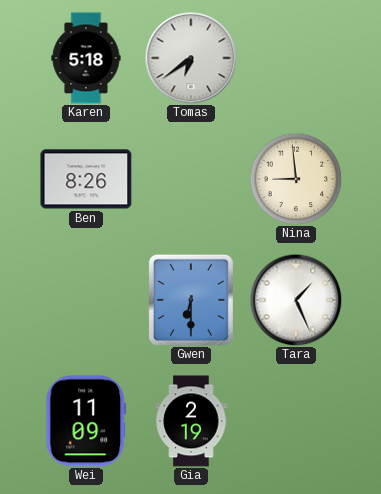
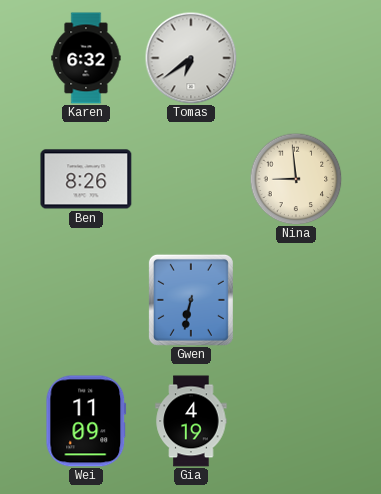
Karen: 5:18 -> 6:32 (86, 58)
Gwen: 6:30 -> 6:32 (191, 300)
Tara: 1:26 -> none (296, 300)
Gia: 2:19 -> 4:19 (191, 421)
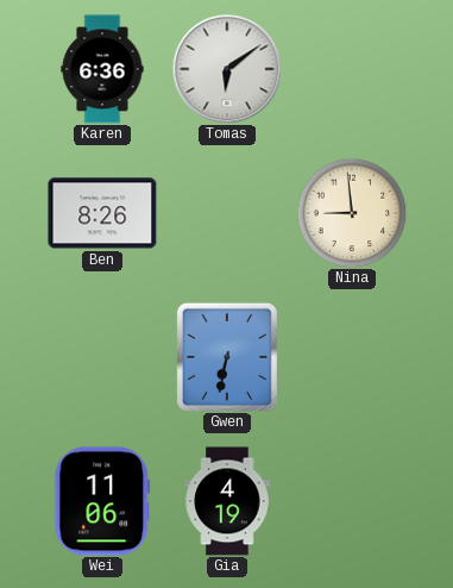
Karen: 6:32 -> 6:36 (102, 69)
Tomas: 6:39 -> 6:09 (227, 69)
Wei: 11:09 -> 11:06 (102, 501)
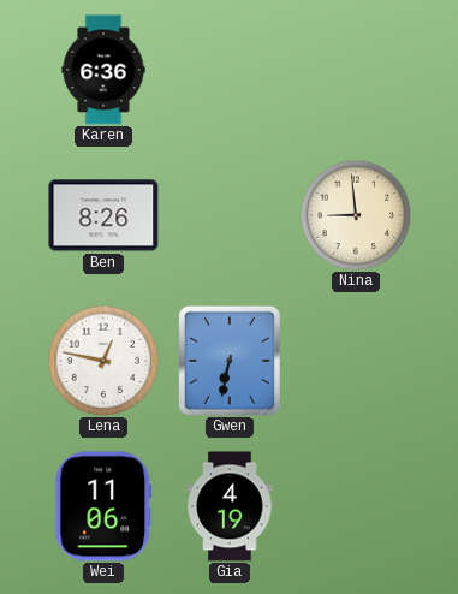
Tomas: 6:09 -> none (227, 69)
Lena: none -> 12:47 (103, 361)
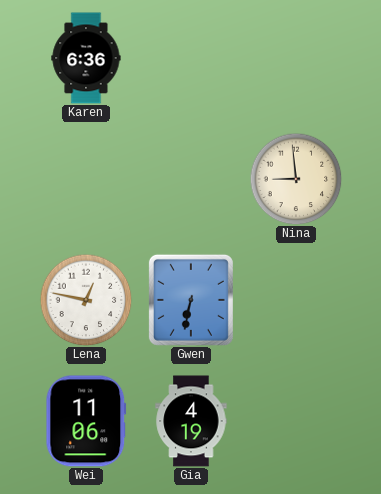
Ben: 8:26 -> none (103, 215)
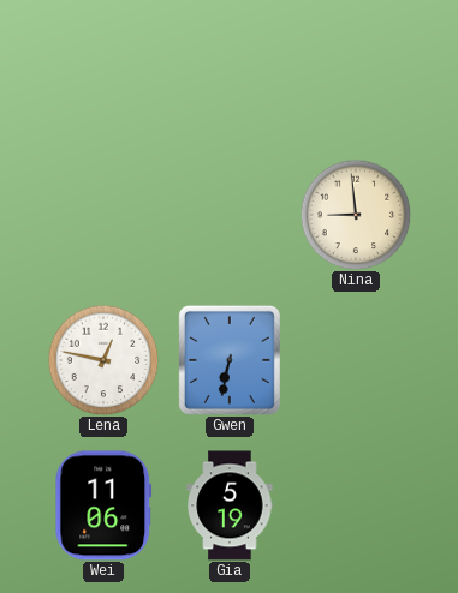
Karen: 6:36 -> none (86, 58)
Gia: 4:19 -> 5:19 (230, 505)
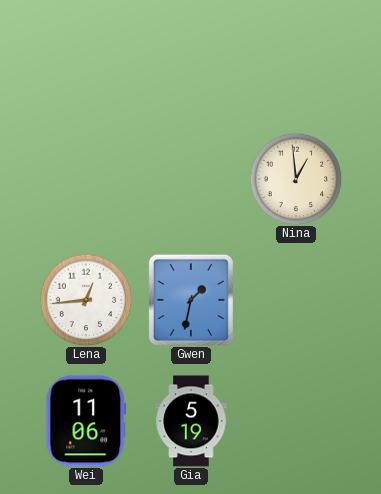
Nina: 8:59 -> 12:59 (296, 179)
Lena: 12:47 -> 12:44 (86, 300)
Gwen: 6:32 -> 1:32 (191, 300)
